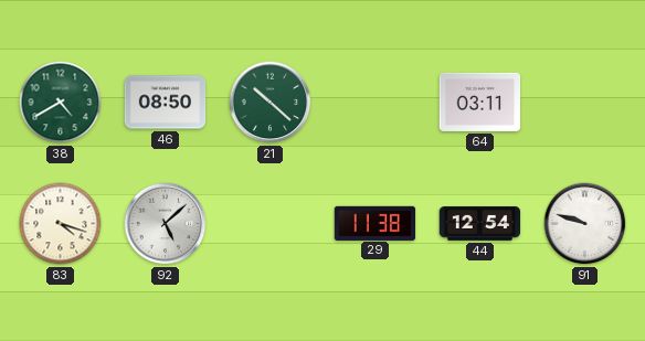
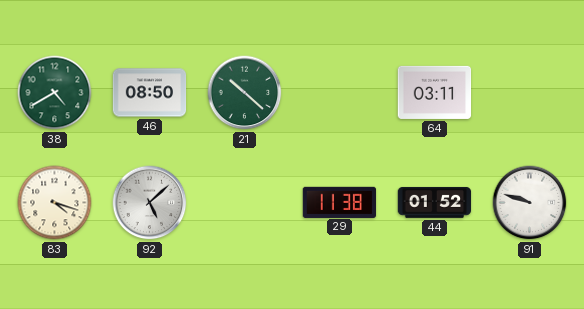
44: 12:54 -> 01:52 (435, 202)
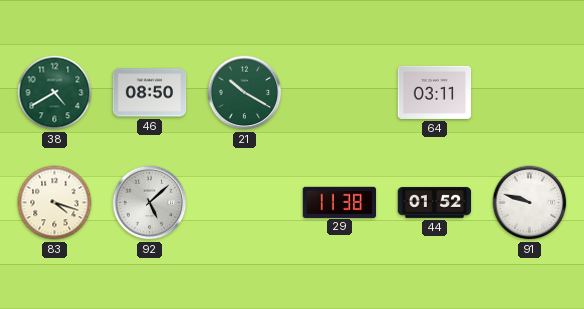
21: 10:22 -> 10:20 (245, 93)
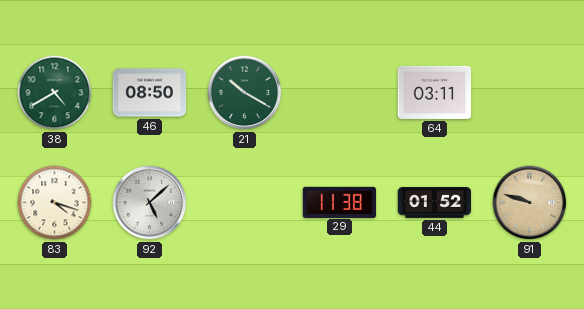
91 dial: white -> champagne (530, 203)
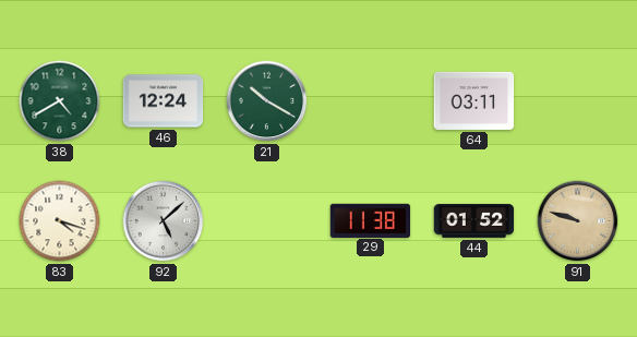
46: 08:50 -> 12:24 (164, 101)
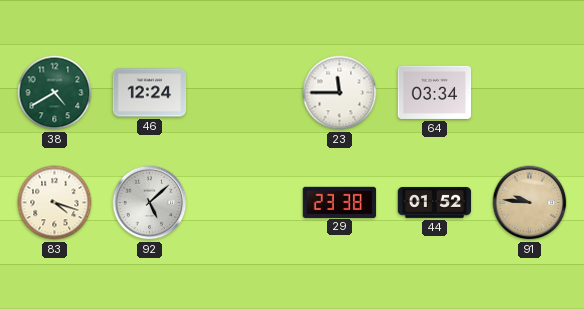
21: 10:20 -> none (267, 101)
23: none -> 11:45 (340, 93)
64: 03:11 -> 03:34 (435, 92)
29: 11:38 -> 23:38 (340, 202)
91: 9:48 -> 9:46 (530, 203)
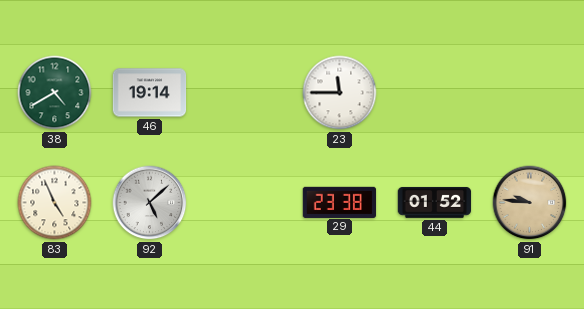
46: 12:24 -> 19:14 (150, 93)
64: 03:34 -> none (435, 92)
83: 4:18 -> 4:56 (55, 203)
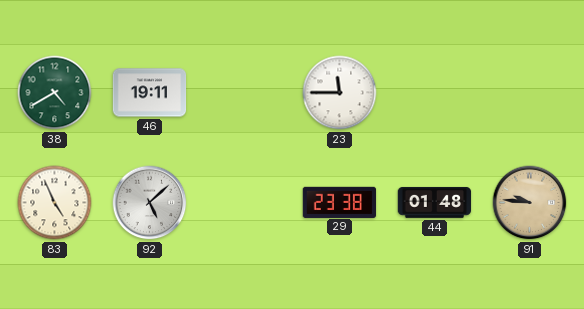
46: 19:14 -> 19:11 (150, 93)
44: 01:52 -> 01:48 (435, 202)
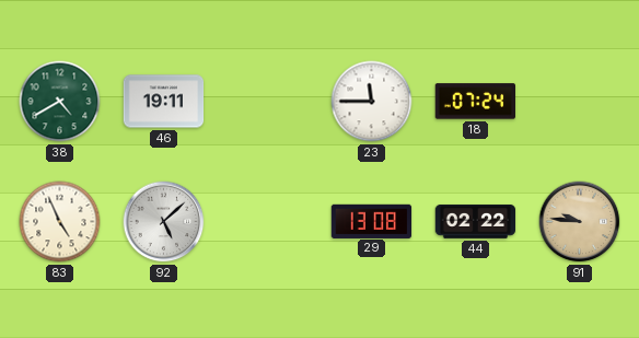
18: none -> 07:24 (475, 102)
29: 23:38 -> 13:08 (372, 221)
44: 01:48 -> 02:22 (476, 221)
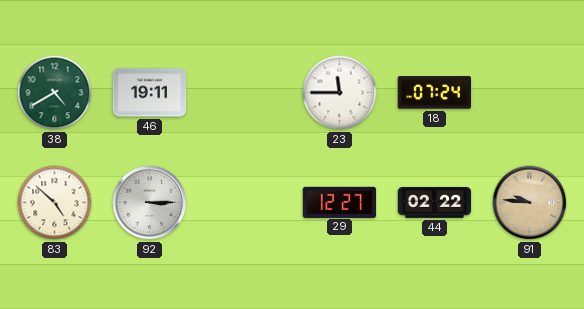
83: 4:56 -> 4:52 (55, 203)
92: 5:08 -> 3:15 (150, 203)
29: 13:08 -> 12:27 (340, 202)
